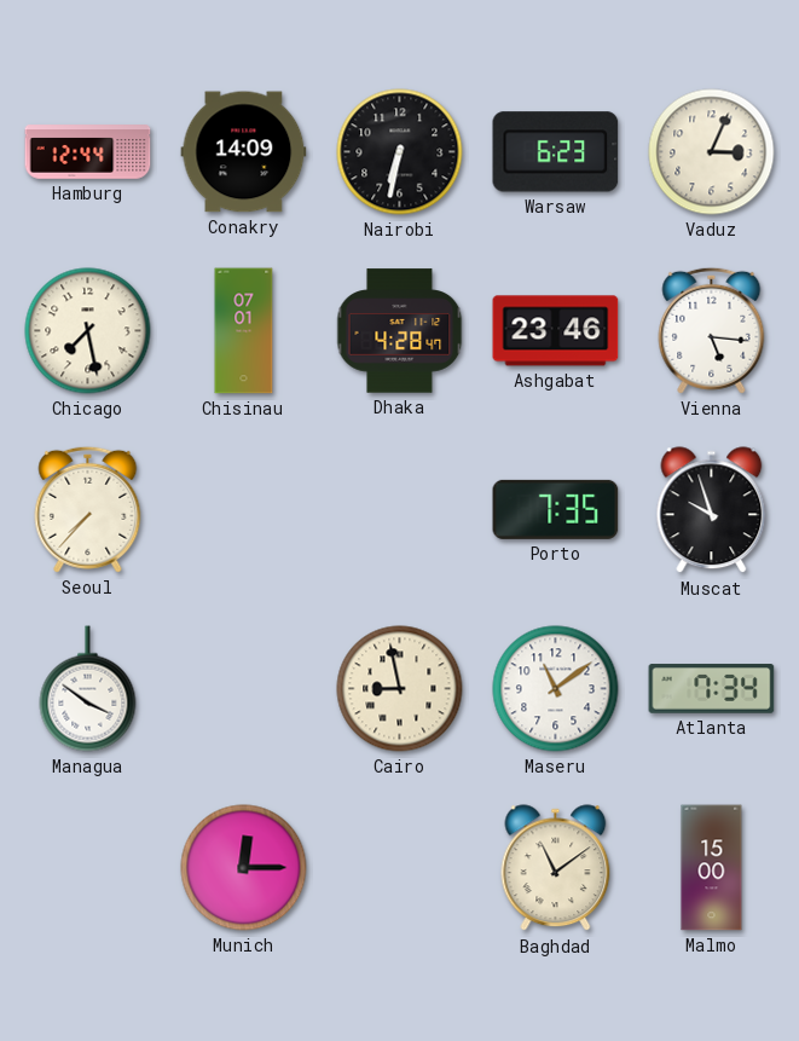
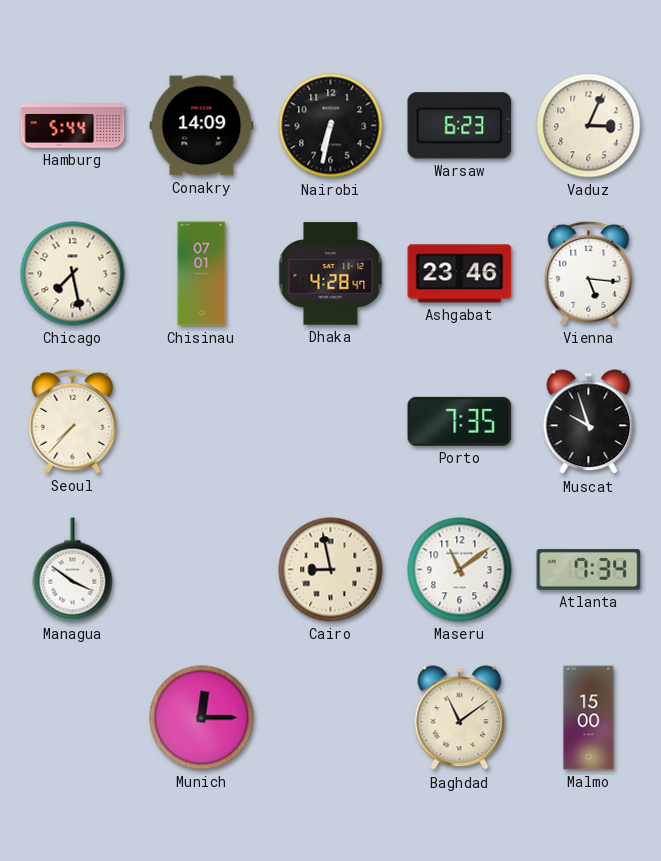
Hamburg: 12:44 -> 5:44 (73, 126)
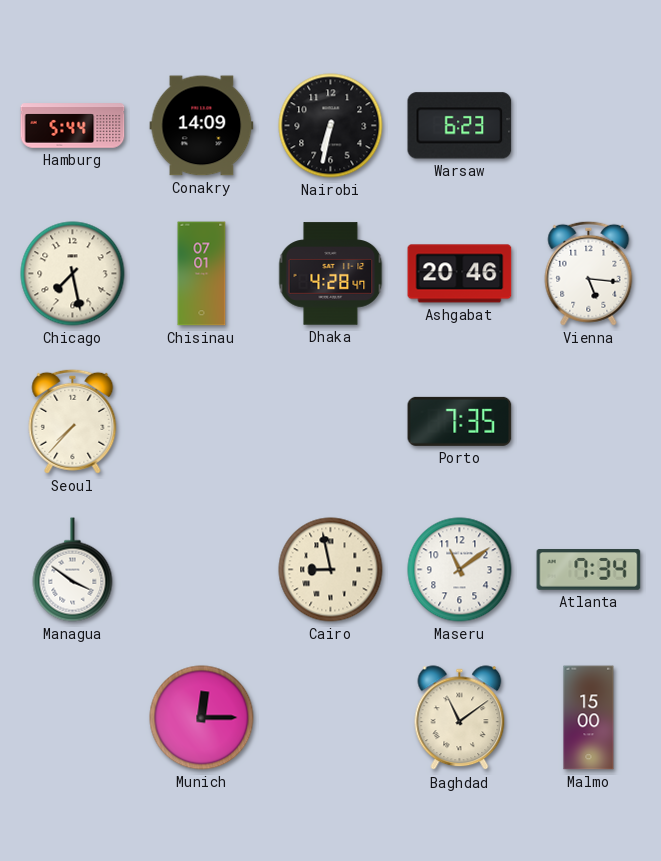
Vaduz: 3:04 -> none (589, 126)
Ashgabat: 23:46 -> 20:46 (460, 274)
Muscat: 9:57 -> none (589, 422)
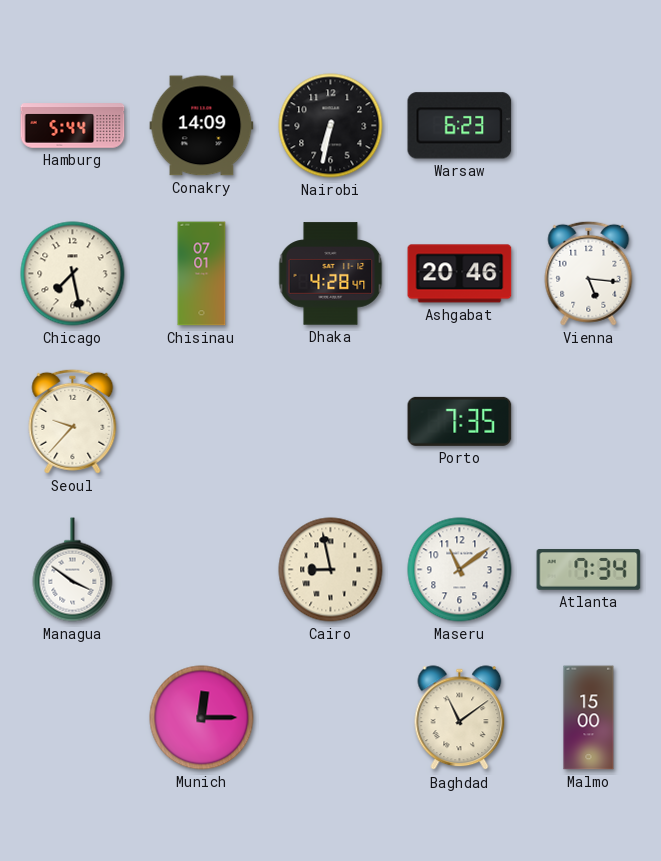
Seoul: 7:37 -> 9:37 (73, 421)
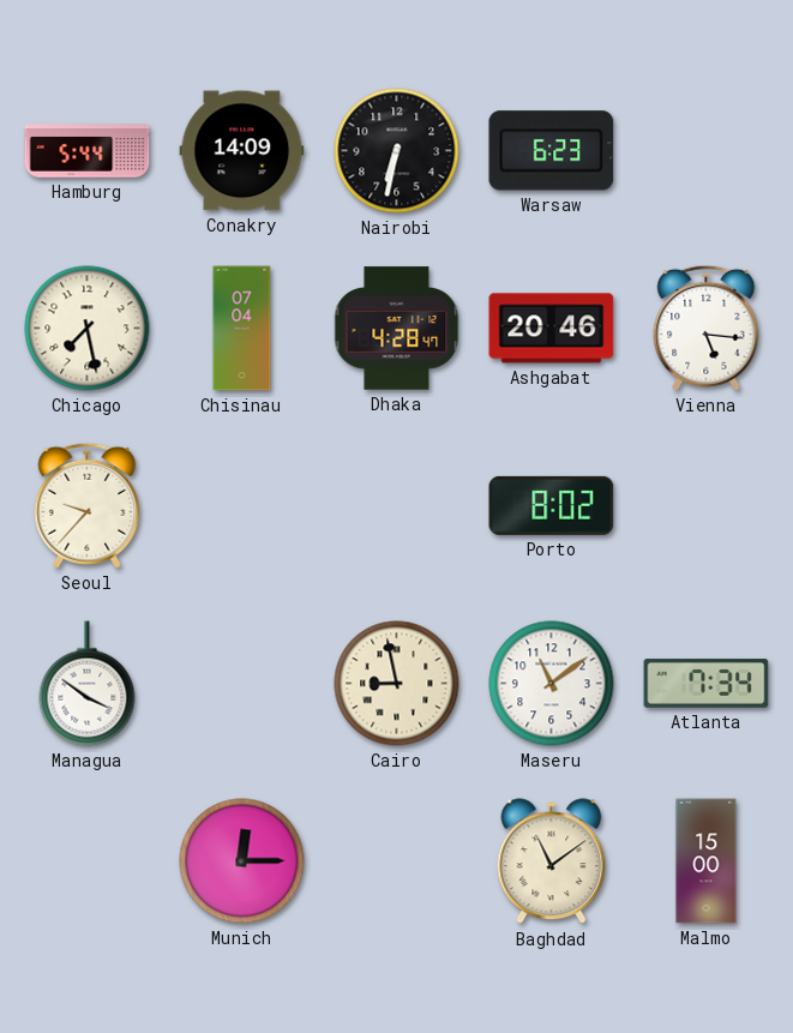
Chisinau: 07:01 -> 07:04 (242, 329)
Porto: 7:35 -> 8:02 (552, 505)
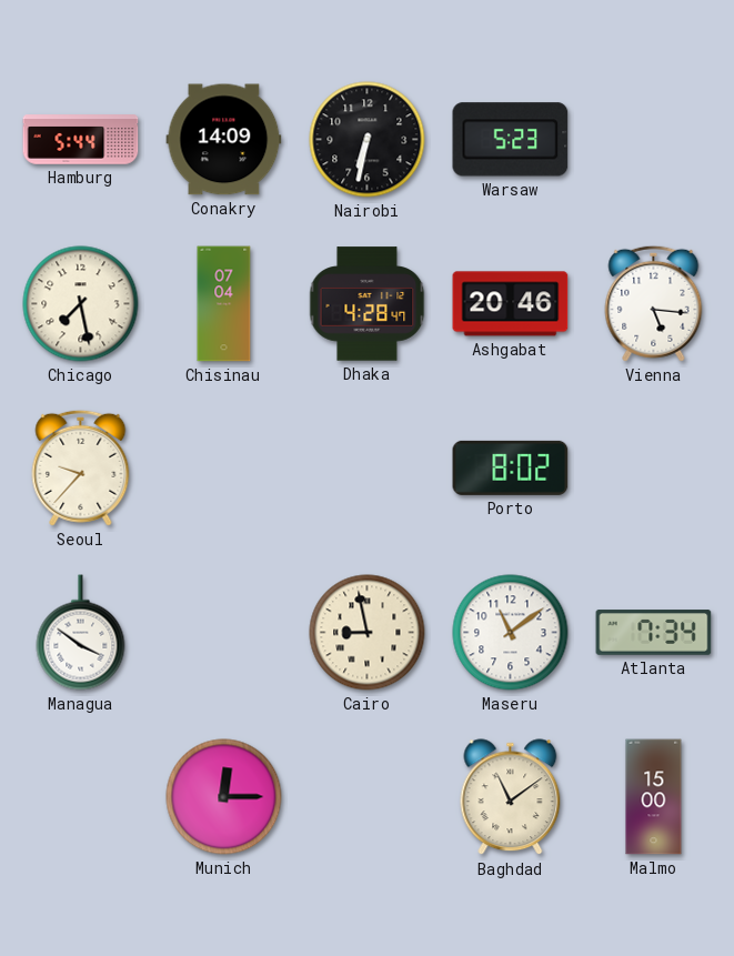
Warsaw: 6:23 -> 5:23 (511, 140)
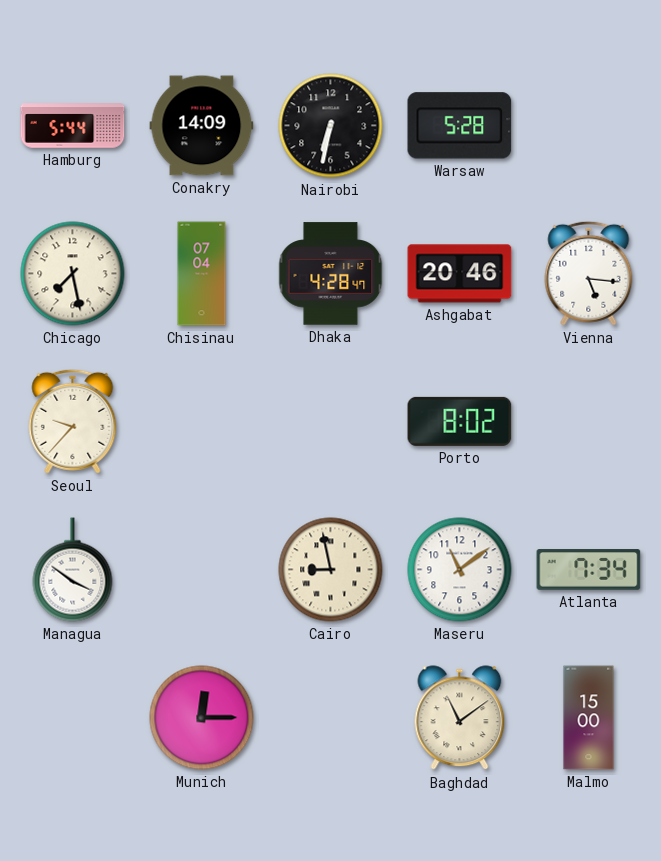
Warsaw: 5:23 -> 5:28 (460, 126)
